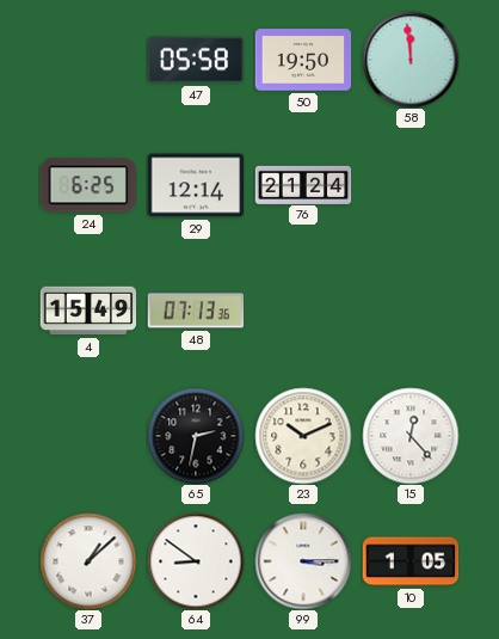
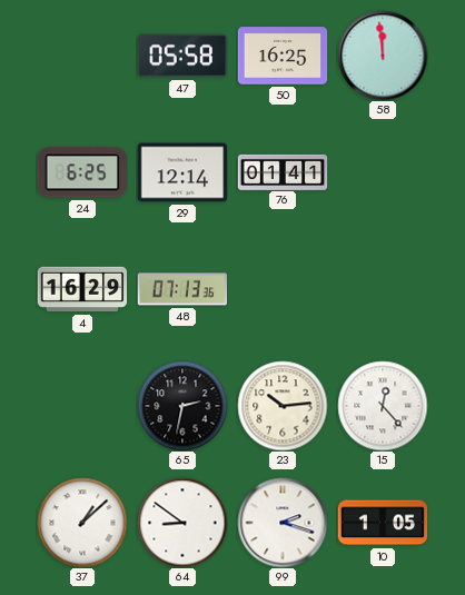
50: 19:50 -> 16:25 (283, 56)
76: 21:24 -> 01:41 (283, 171)
4: 15:49 -> 16:29 (82, 289)
23: 10:11 -> 10:14 (283, 406)
99: 3:15 -> 2:18 (283, 523)
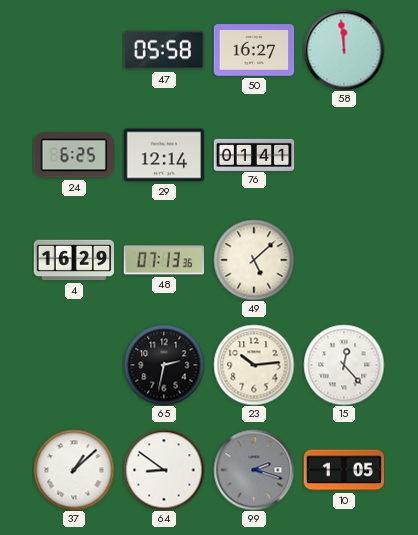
50: 16:25 -> 16:27 (254, 50)
49: none -> 5:08 (254, 260)
99 dial: white -> grey (254, 470)
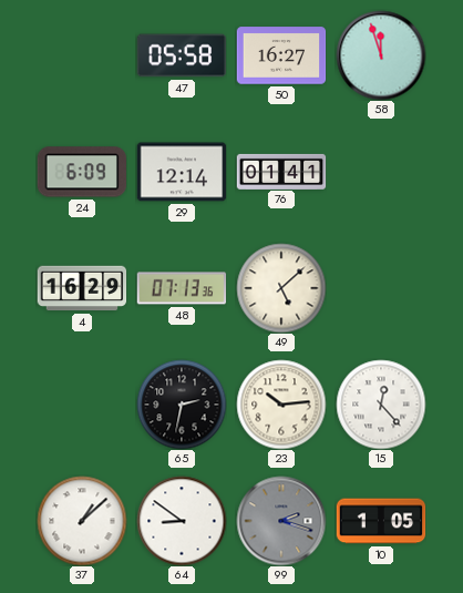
58: 11:59 -> 11:57 (381, 55)
24: 6:25 -> 6:09 (81, 172)
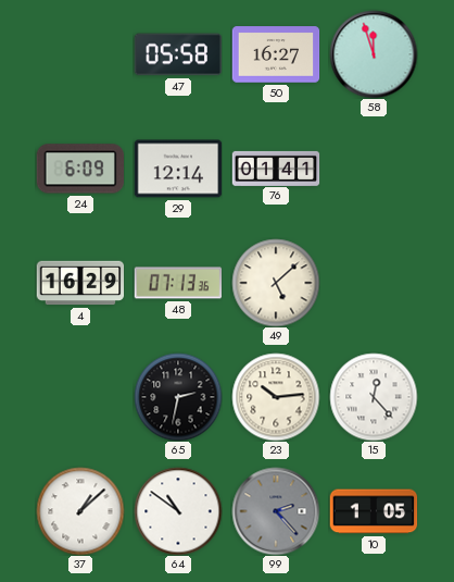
64: 8:51 -> 10:51 (178, 511)
99: 2:18 -> 2:23 (276, 511)
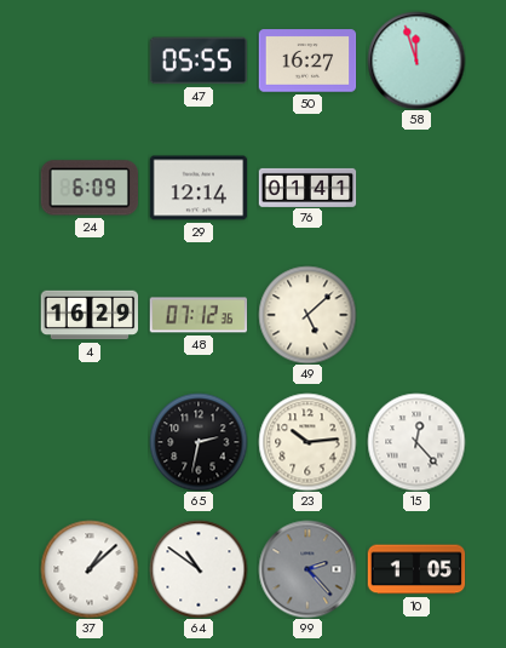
47: 05:58 -> 05:55 (199, 61)
48: 07:13 -> 07:12 (199, 315)
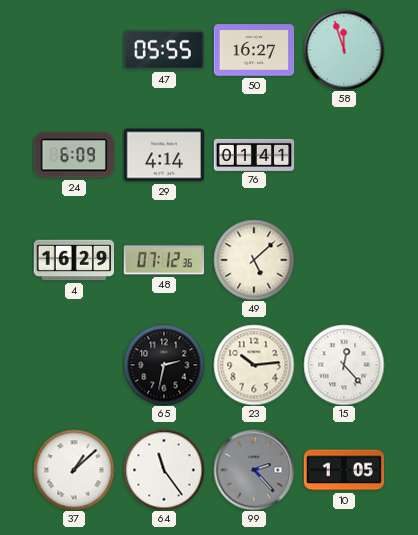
29: 12:14 -> 4:14 (164, 155)
64: 10:51 -> 11:24 (164, 470)
